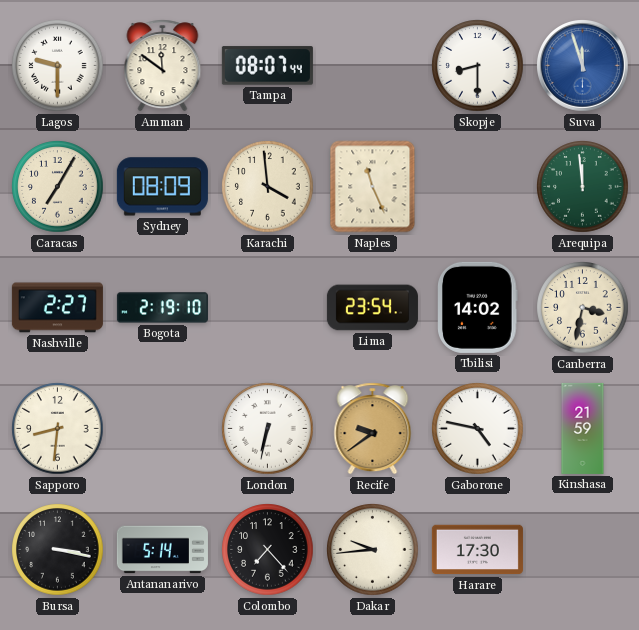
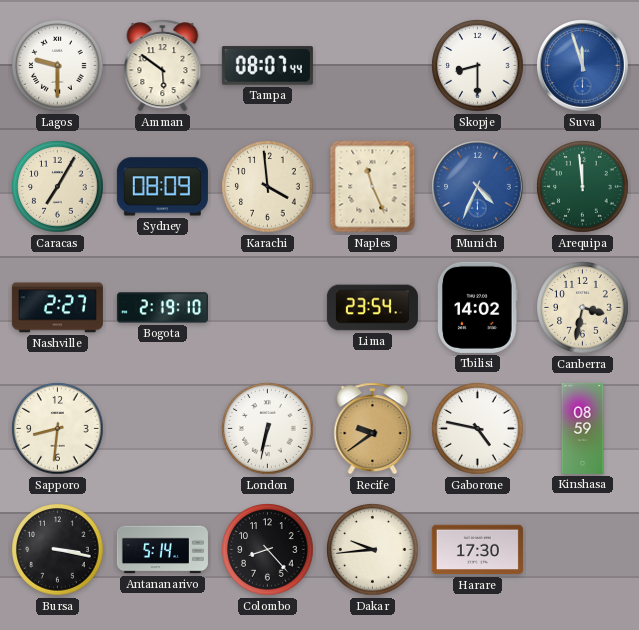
Amman: 11:51 -> 5:51 (163, 66)
Munich: none -> 4:34 (478, 187)
Kinshasa: 21:59 -> 08:59 (583, 428)
Colombo: 7:23 -> 8:23 (268, 550)
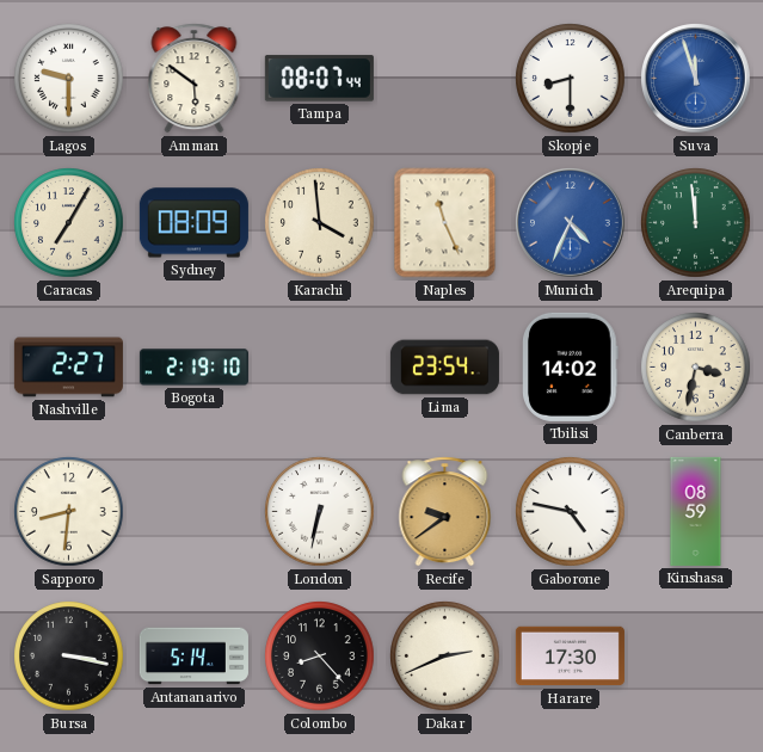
Dakar: 9:44 -> 2:41 (445, 657)
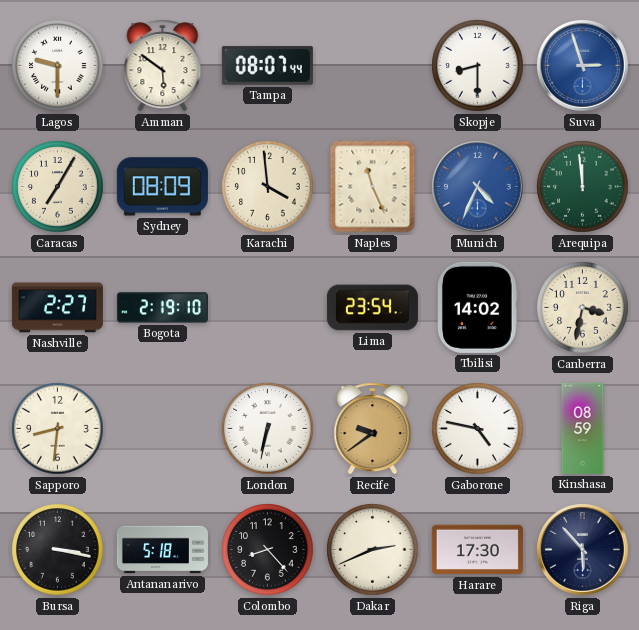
Suva: 11:57 -> 2:57 (583, 66)
Antananarivo: 5:14 -> 5:18 (162, 550)
Riga: none -> 5:53 (583, 550)
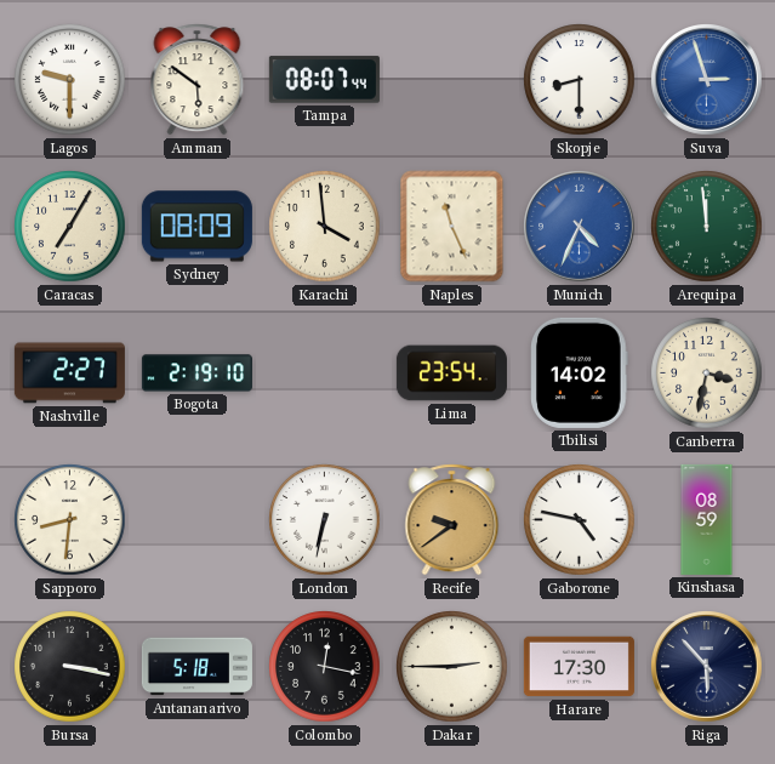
Colombo: 8:23 -> 12:17 (325, 667)
Dakar: 2:41 -> 2:45 (452, 667)
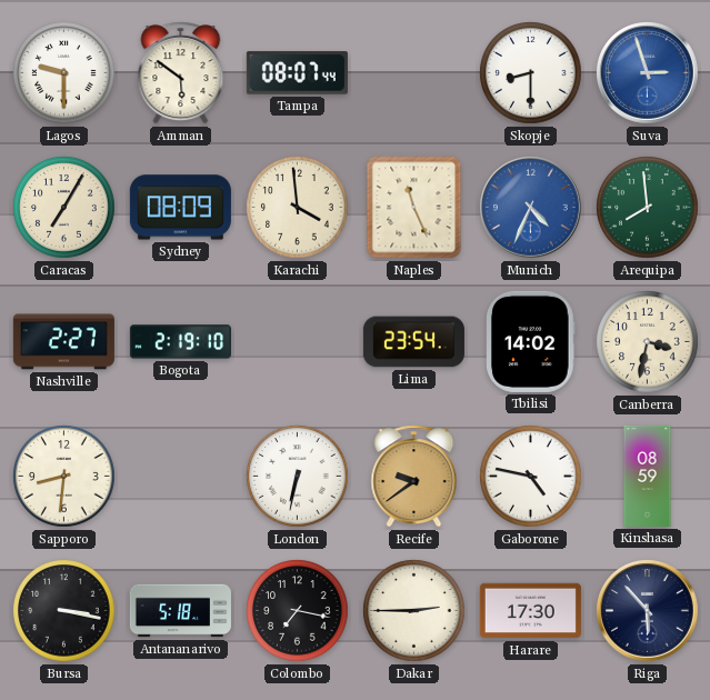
Arequipa: 11:59 -> 7:59 (648, 208)
Colombo: 12:17 -> 7:17 (298, 611)
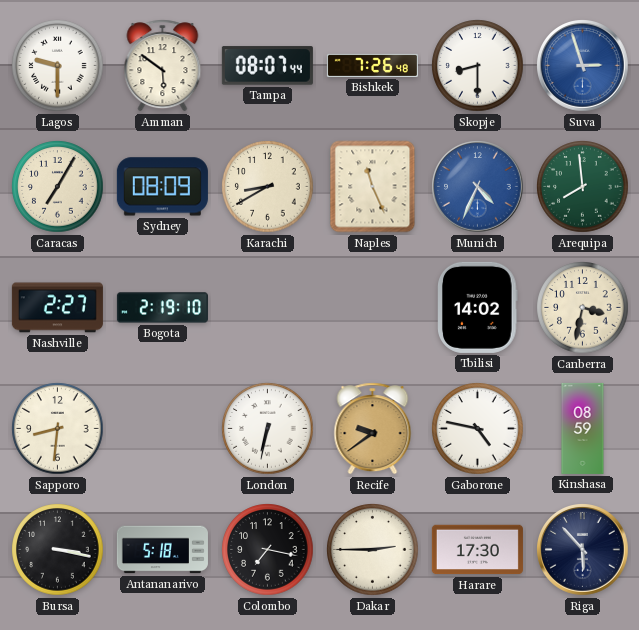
Bishkek: none -> 7:26 (372, 65)
Karachi: 3:59 -> 8:40 (268, 187)
Lima: 23:54 -> none (413, 342)
